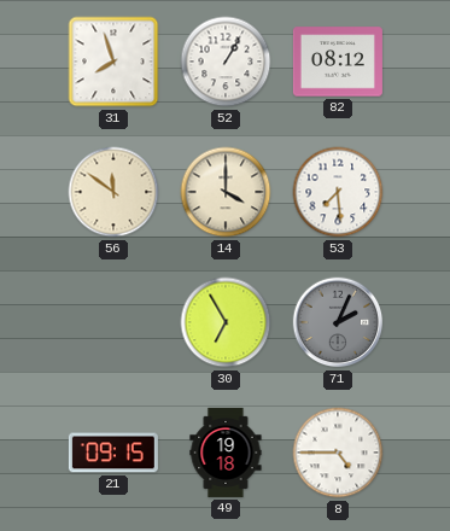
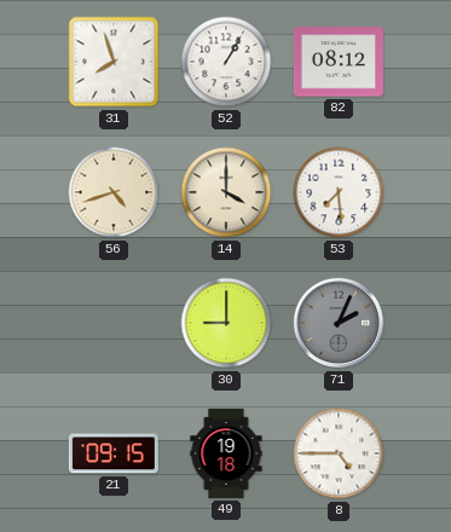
56: 11:51 -> 4:42 (114, 192)
30: 6:55 -> 9:00 (226, 323)
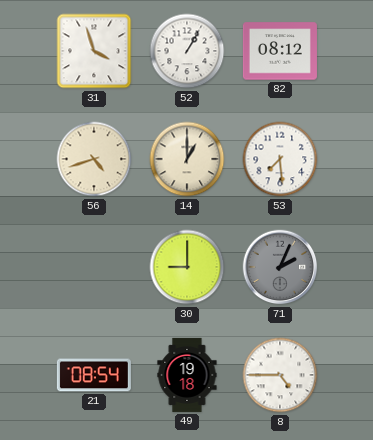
31: 7:57 -> 3:57 (94, 51)
14: 4:00 -> 1:00 (187, 159)
21: 09:15 -> 08:54 (94, 375)
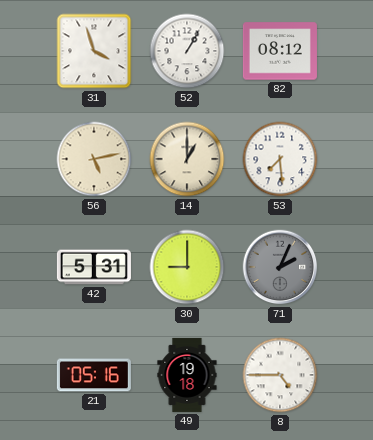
56: 4:42 -> 5:13 (94, 159)
42: none -> 5:31 (94, 267)
21: 08:54 -> 05:16 (94, 375)
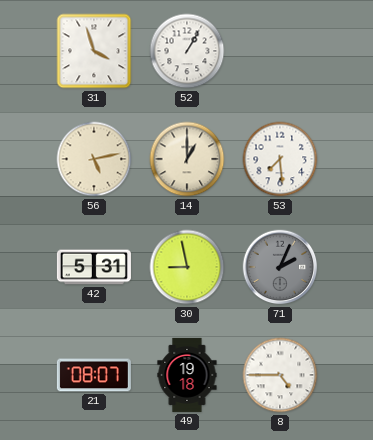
82: 08:12 -> none (280, 51)
30: 9:00 -> 8:58 (187, 267)
21: 05:16 -> 08:07 (94, 375)
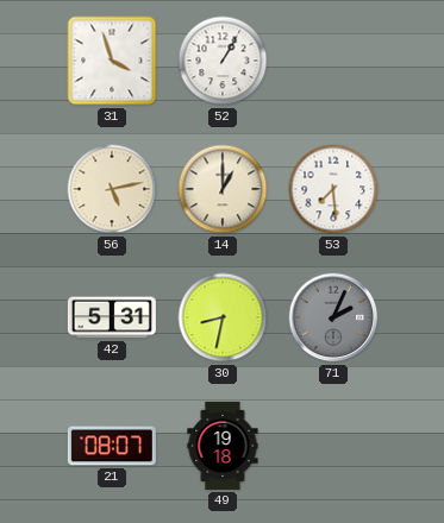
30: 8:58 -> 8:32 (223, 317)
8: 4:45 -> none (280, 375)
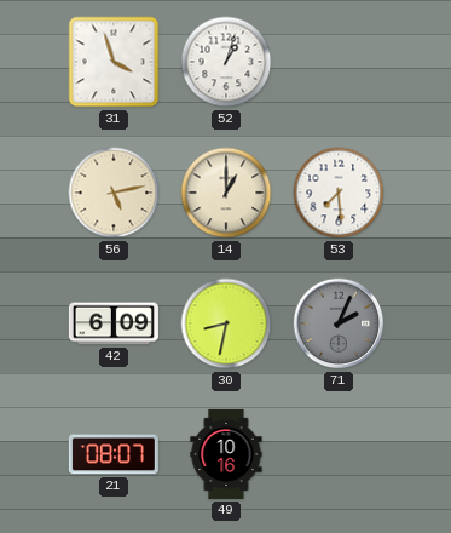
52: 1:05 -> 1:03 (226, 62)
42: 5:31 -> 6:09 (114, 323)
49: 19:18 -> 10:16 (226, 454)
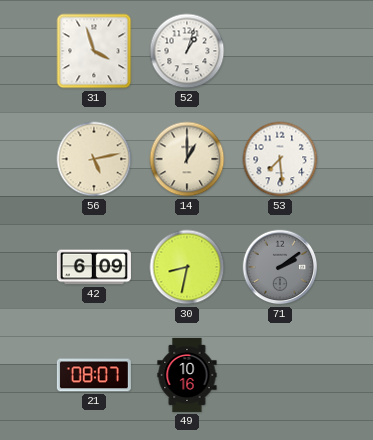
71: 2:04 -> 2:09 (280, 267)
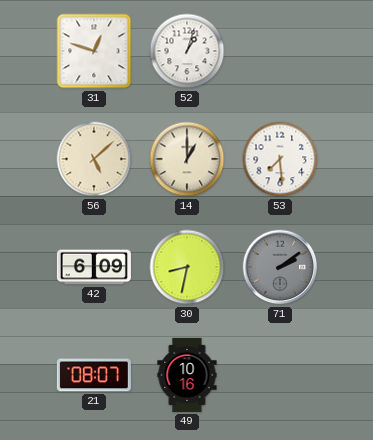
31: 3:57 -> 12:48 (94, 51)
56: 5:13 -> 5:08 (94, 159)
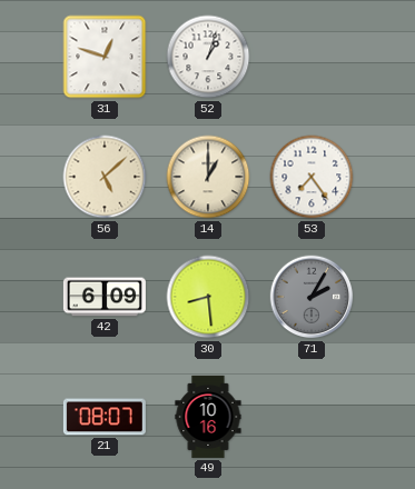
53: 7:29 -> 7:24 (312, 177)
30: 8:32 -> 8:29 (208, 297)
71: 2:09 -> 2:05 (312, 297)
